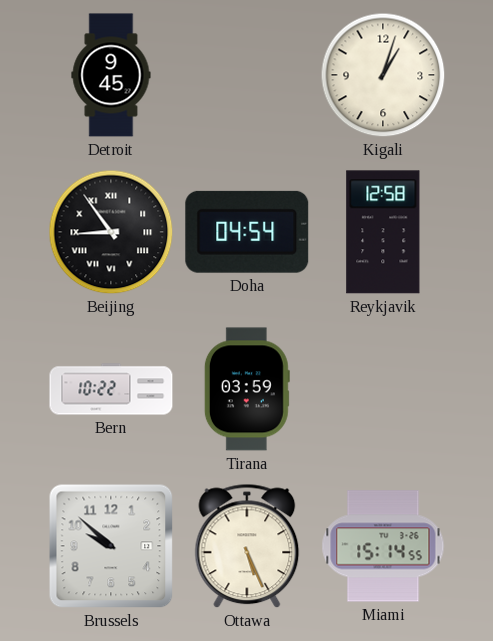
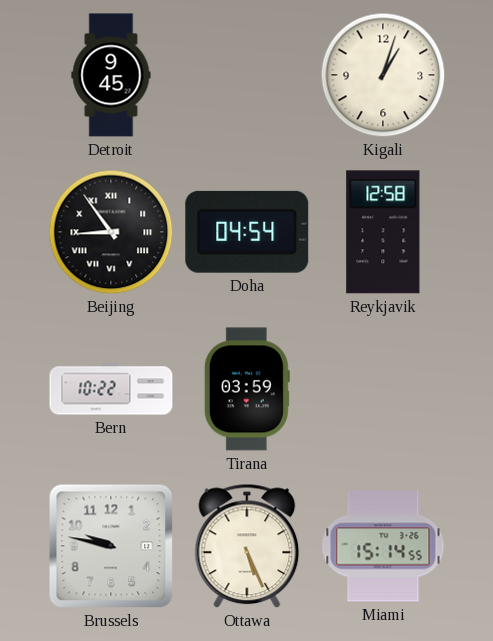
Brussels: 9:52 -> 9:47 (111, 546)
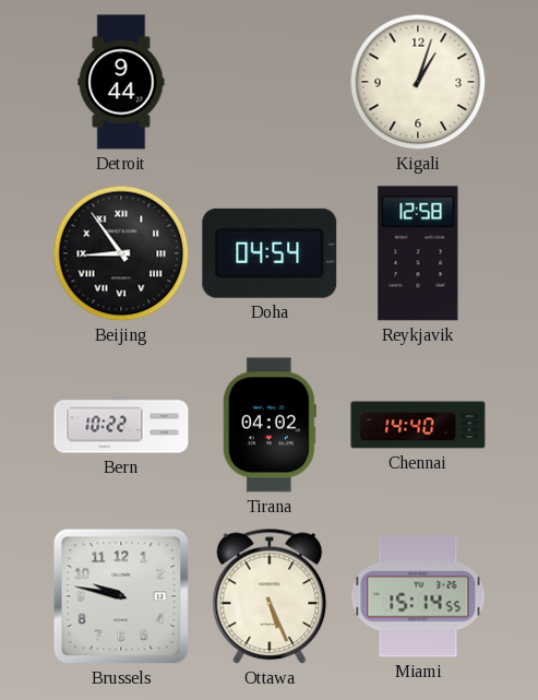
Detroit: 9:45 -> 9:44 (121, 82)
Tirana: 03:59 -> 04:02 (270, 425)
Chennai: none -> 14:40 (418, 425)
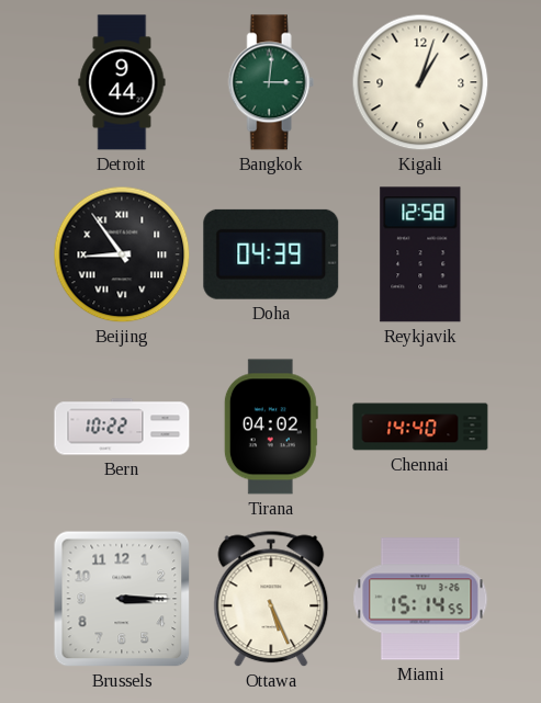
Bangkok: none -> 3:01 (271, 82)
Doha: 04:54 -> 04:39 (271, 254)
Brussels: 9:47 -> 3:15 (122, 599)
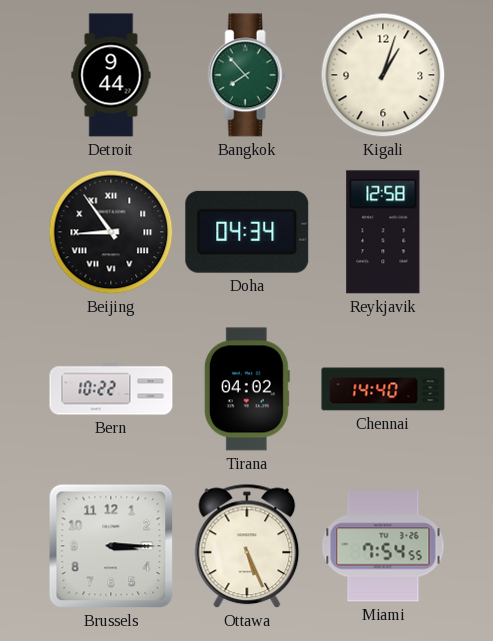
Bangkok: 3:01 -> 7:53 (247, 75)
Doha: 04:39 -> 04:34 (247, 232)
Miami: 15:14 -> 7:54 (383, 546)
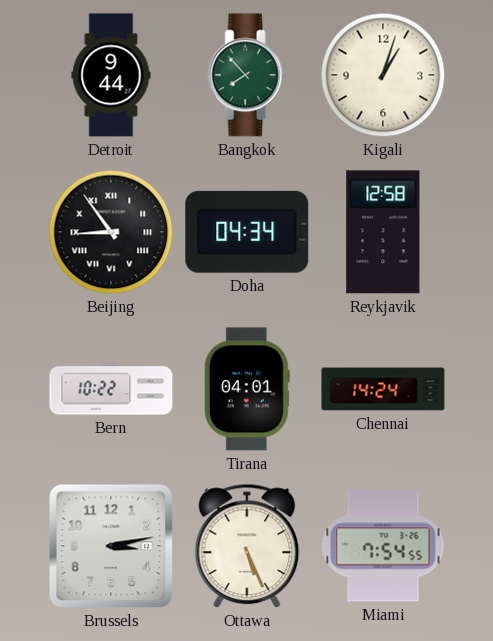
Tirana: 04:02 -> 04:01 (247, 389)
Chennai: 14:40 -> 14:24 (383, 389)
Brussels: 3:15 -> 3:13 (111, 546)
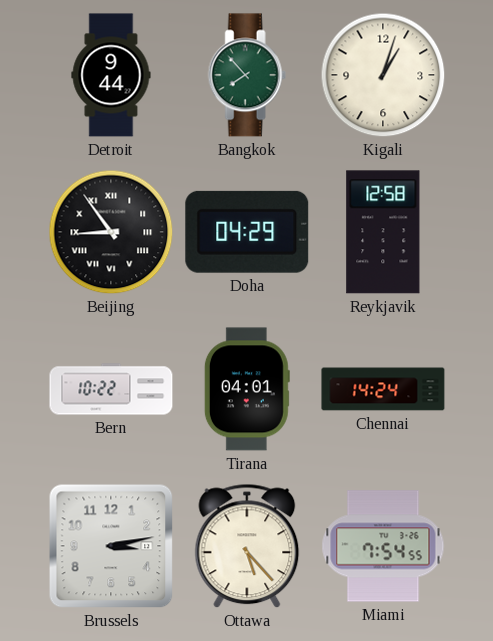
Doha: 04:34 -> 04:29 (247, 232)
Ottawa: 5:26 -> 5:23 (247, 546)
